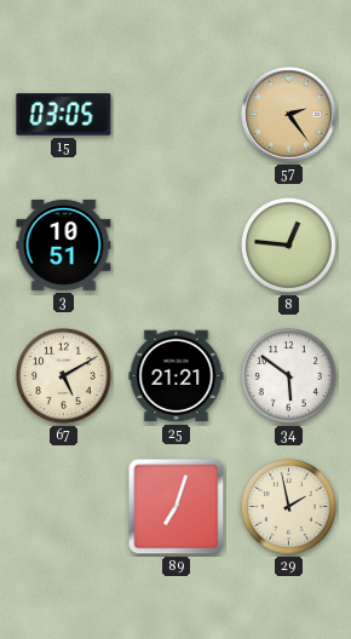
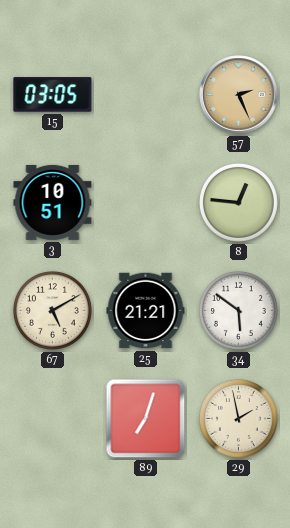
57: 2:24 -> 2:26 (239, 95)
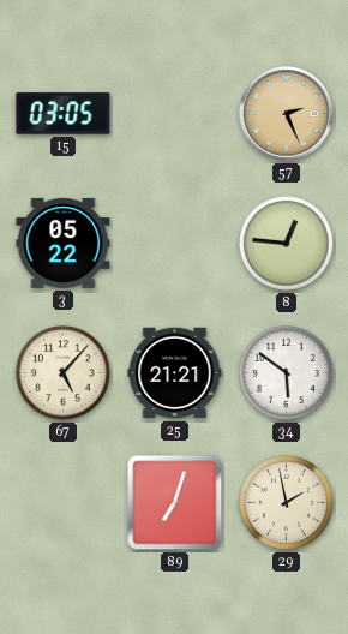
3: 10:51 -> 05:22 (64, 243)
67: 5:10 -> 5:07 (62, 372)
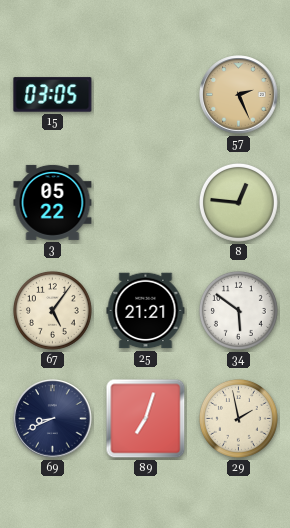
67: 5:07 -> 5:06 (52, 310)
69: none -> 8:41 (53, 419)
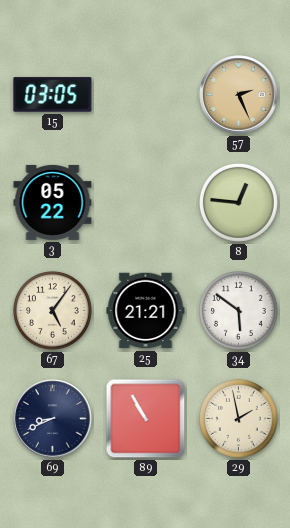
89: 7:03 -> 10:55 (146, 419)
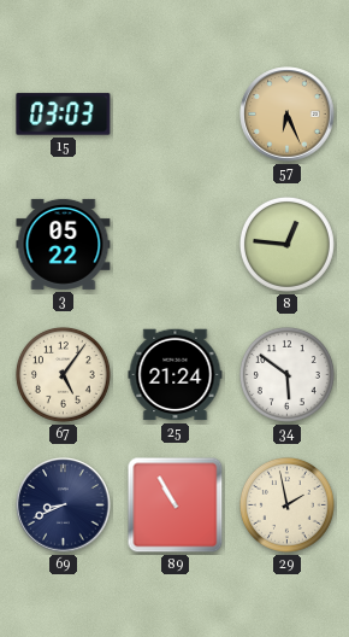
15: 03:05 -> 03:03 (64, 115)
57: 2:26 -> 6:26 (288, 115)
25: 21:21 -> 21:24 (176, 375)
